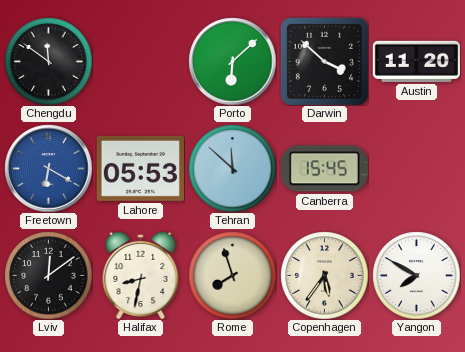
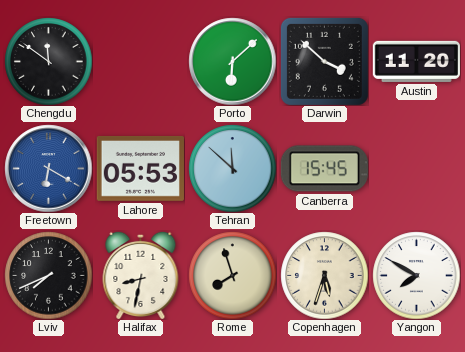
Lviv: 12:09 -> 7:41 (48, 275)
Copenhagen: 5:36 -> 5:33 (324, 275)
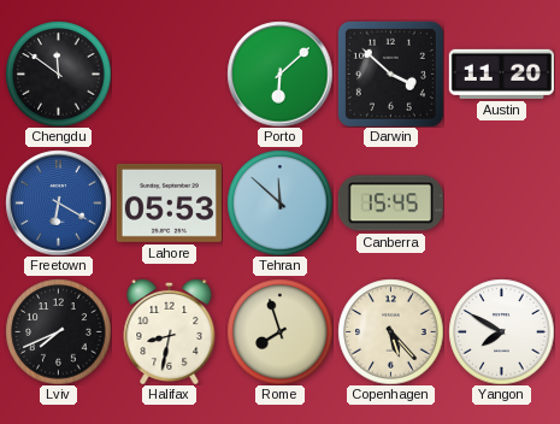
Copenhagen: 5:33 -> 5:23 (390, 331)
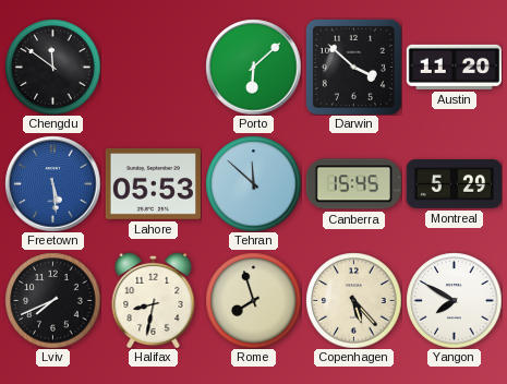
Freetown: 6:20 -> 5:29 (52, 183)
Montreal: none -> 5:29 (454, 184)
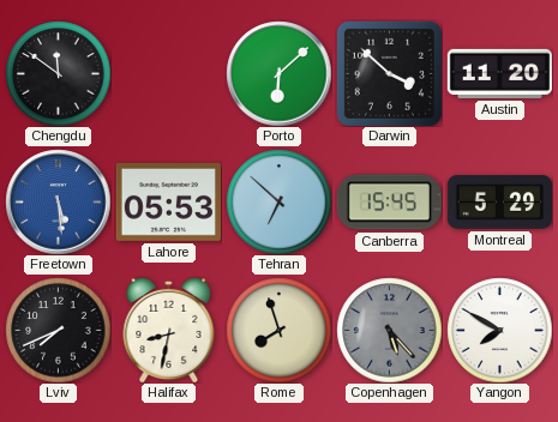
Tehran: 11:52 -> 6:52 (278, 201)
Copenhagen dial: cream -> grey (389, 330)
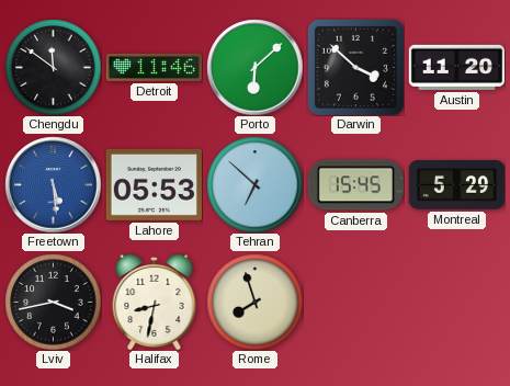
Detroit: none -> 11:46 (154, 67)
Lviv: 7:41 -> 3:43 (53, 302)
Copenhagen: 5:23 -> none (389, 330)
Yangon: 7:50 -> none (499, 330)
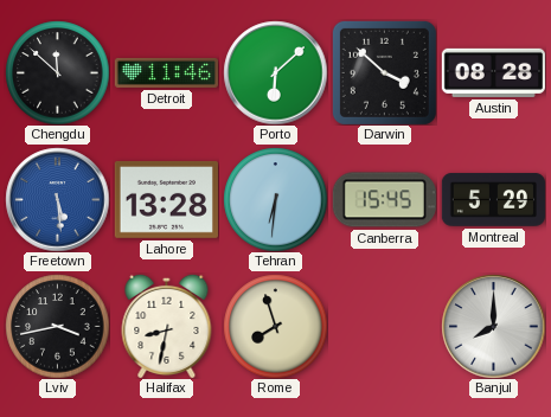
Chengdu: 11:51 -> 11:52 (57, 72)
Austin: 11:20 -> 08:28 (493, 72)
Lahore: 05:53 -> 13:28 (166, 199)
Tehran: 6:52 -> 6:31 (275, 199)
Banjul: none -> 8:00 (493, 326)
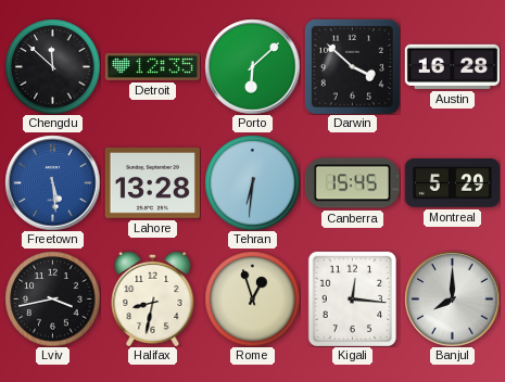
Detroit: 11:46 -> 12:35 (152, 66)
Austin: 08:28 -> 16:28 (452, 66)
Rome: 7:57 -> 12:57 (252, 298)
Kigali: none -> 12:16 (352, 298)
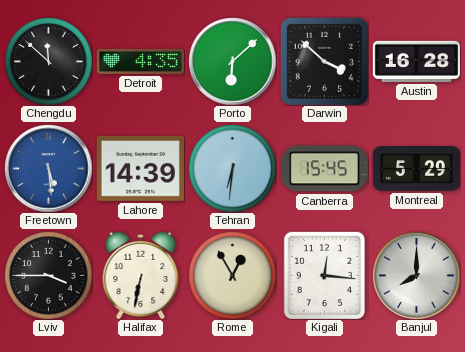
Detroit: 12:35 -> 4:35 (140, 61)
Lahore: 13:28 -> 14:39 (140, 168)
Lviv: 3:43 -> 3:45 (48, 275)
Halifax: 8:32 -> 6:32 (141, 275)
Rome: 12:57 -> 12:55 (232, 275)
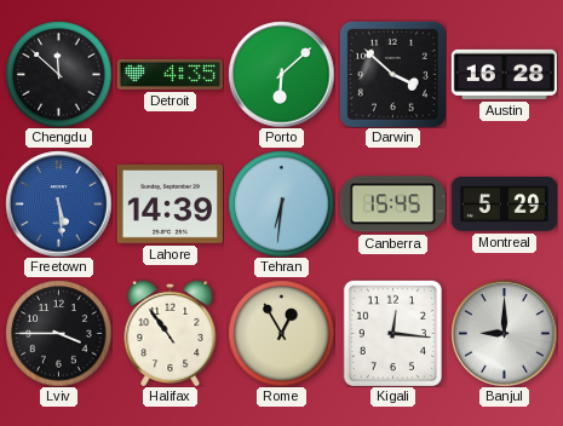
Halifax: 6:32 -> 10:54 (171, 333)
Banjul: 8:00 -> 9:00 (504, 333)
